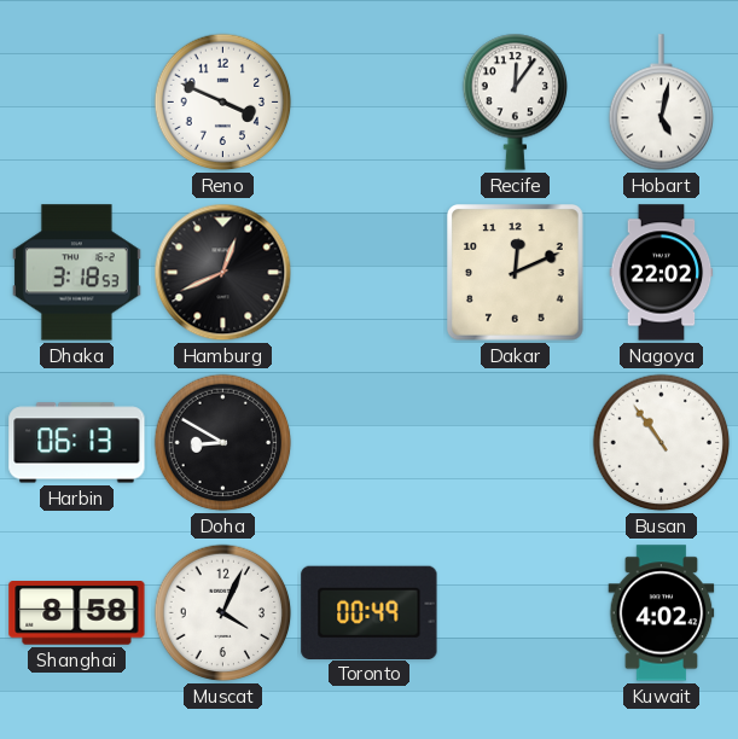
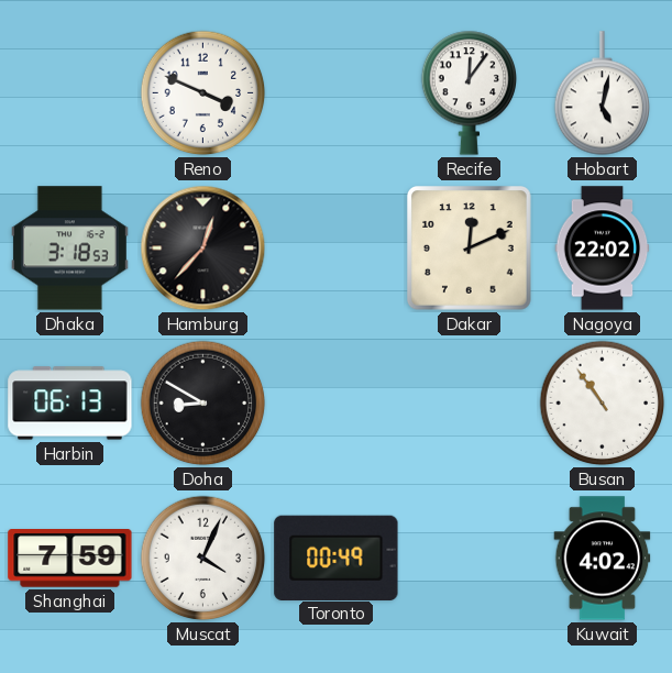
Hamburg: 12:41 -> 12:37 (203, 249)
Shanghai: 8:58 -> 7:59 (70, 559)
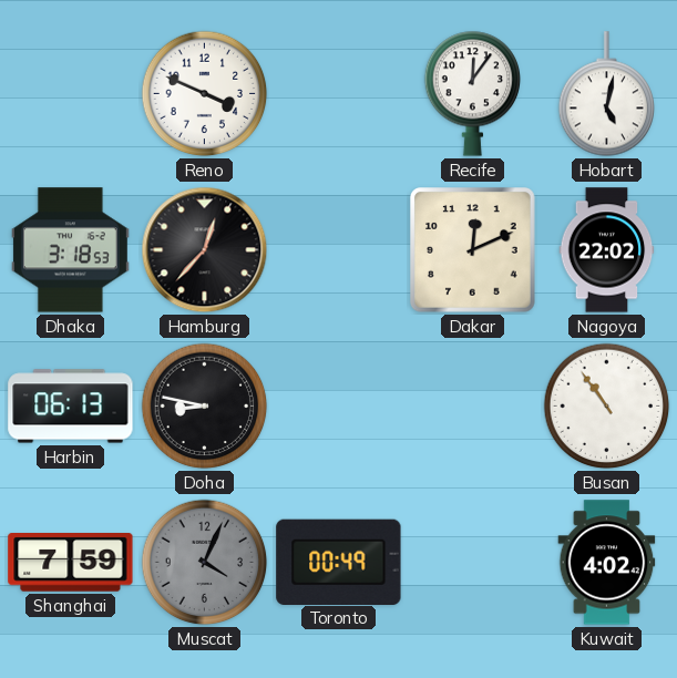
Doha: 8:50 -> 8:47 (205, 407)
Muscat dial: white -> grey (205, 563)
